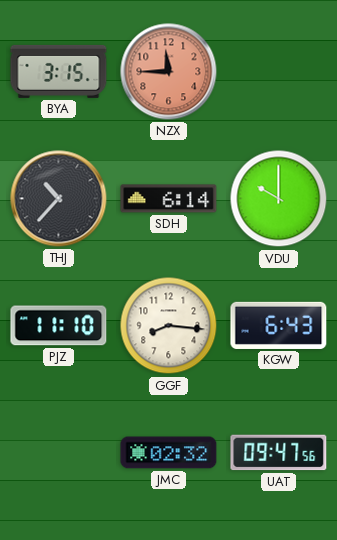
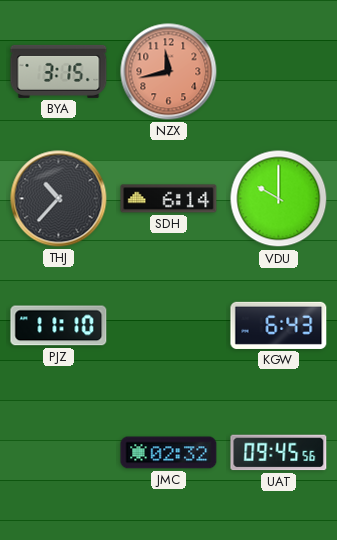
NZX: 11:45 -> 11:43 (169, 72)
GGF: 8:16 -> none (169, 326)
UAT: 09:47 -> 09:45 (279, 453)
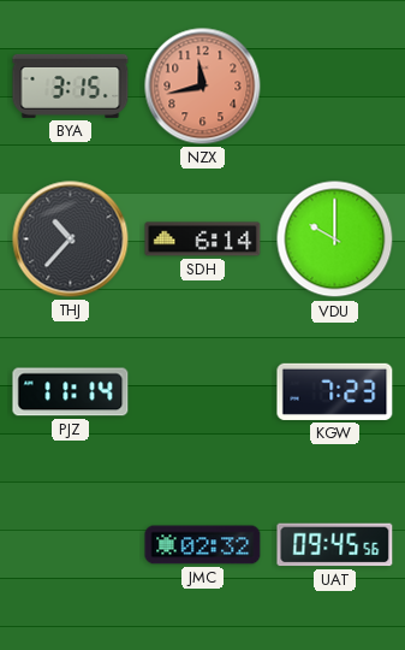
PJZ: 11:10 -> 11:14 (71, 392)
KGW: 6:43 -> 7:23 (335, 391)
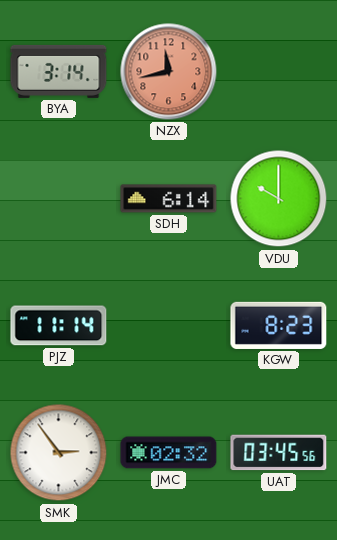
BYA: 3:15 -> 3:14 (59, 71)
THJ: 10:37 -> none (71, 240)
KGW: 7:23 -> 8:23 (279, 325)
SMK: none -> 2:54 (59, 453)
UAT: 09:45 -> 03:45 (279, 453)
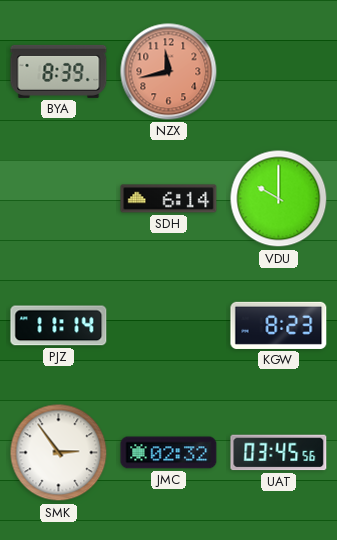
BYA: 3:14 -> 8:39 (59, 71)
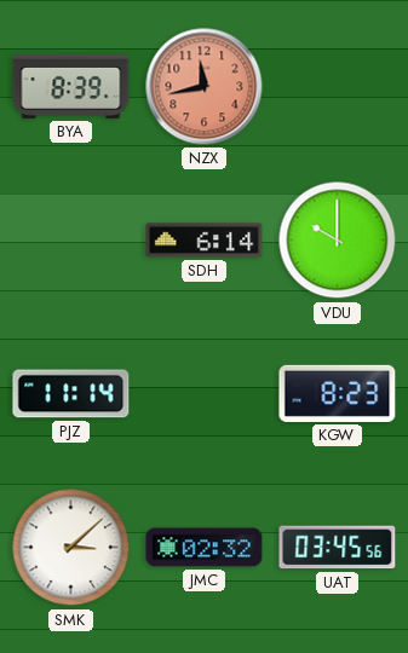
SMK: 2:54 -> 3:08 (71, 548)
